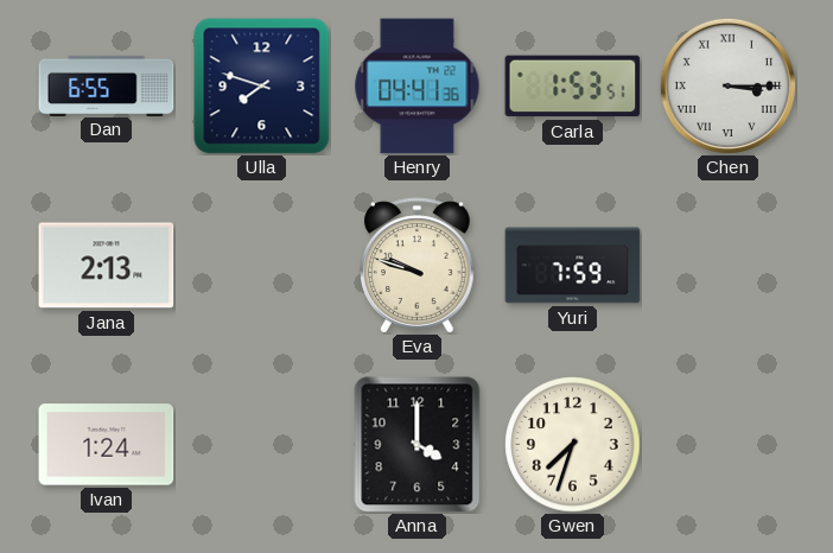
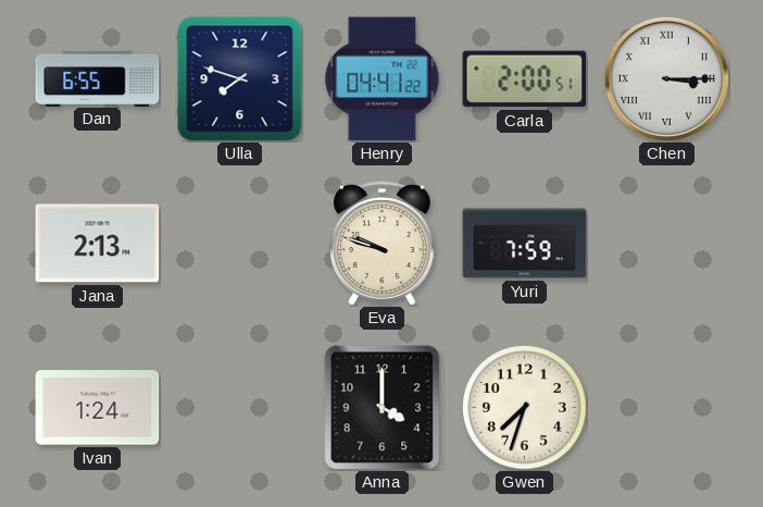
Henry: 04:41:36 -> 04:41:22 (383, 79)
Carla: 1:53 -> 2:00 (525, 79)
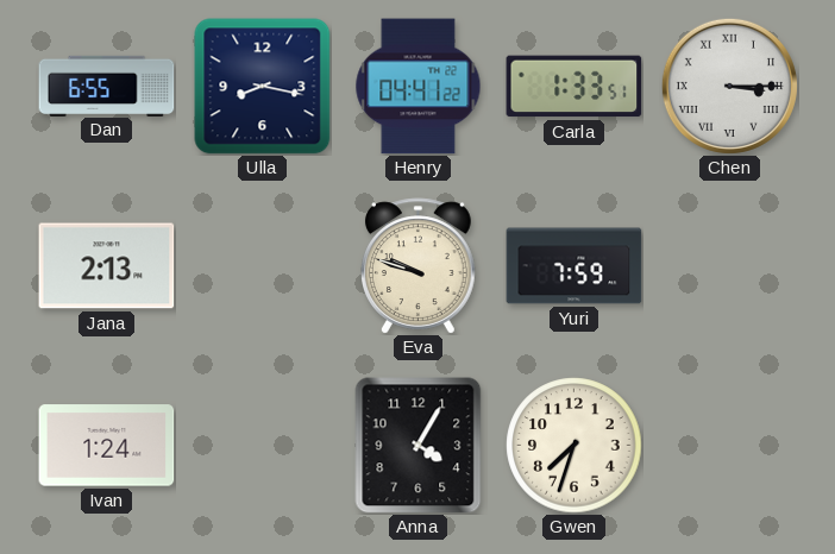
Ulla: 7:48 -> 8:17 (263, 87)
Carla: 2:00 -> 1:33 (575, 87)
Anna: 4:00 -> 4:05 (419, 446)
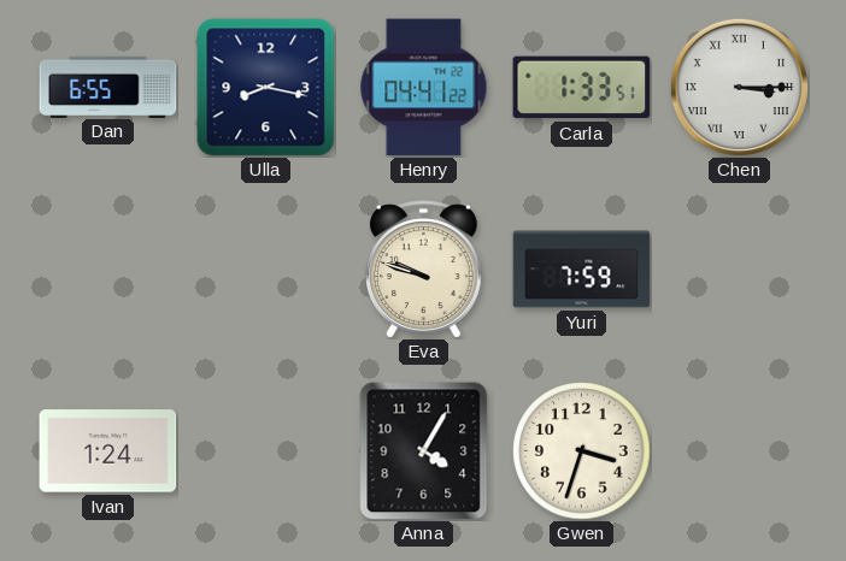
Jana: 2:13 -> none (107, 266)
Gwen: 7:33 -> 3:33 (582, 451)
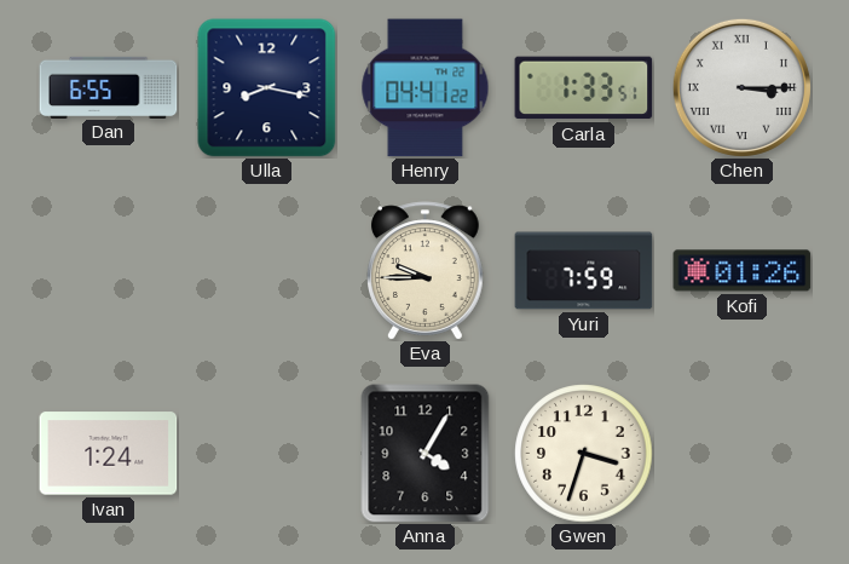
Eva: 9:48 -> 9:45 (426, 271)
Kofi: none -> 01:26 (743, 271)
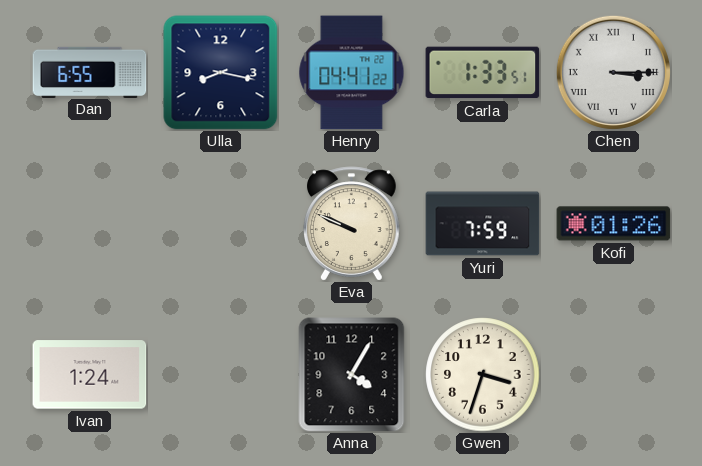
Eva: 9:45 -> 9:49 (352, 224)
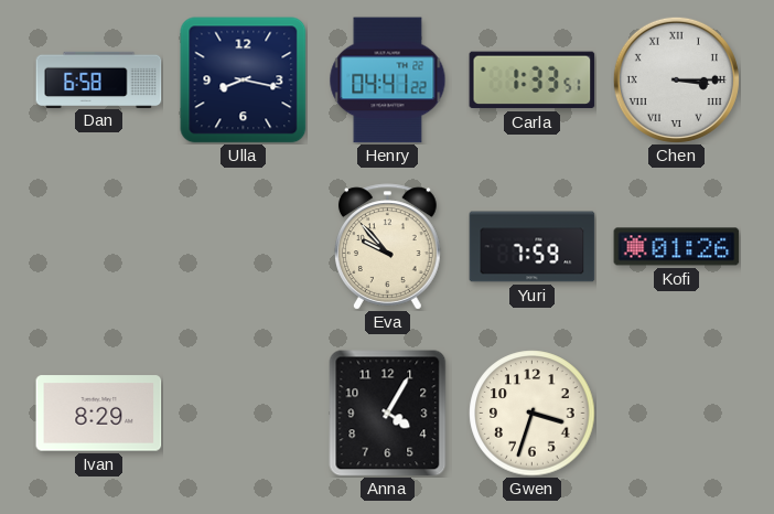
Dan: 6:55 -> 6:58 (99, 79)
Eva: 9:49 -> 9:53 (388, 247)
Ivan: 1:24 -> 8:29 (99, 414)
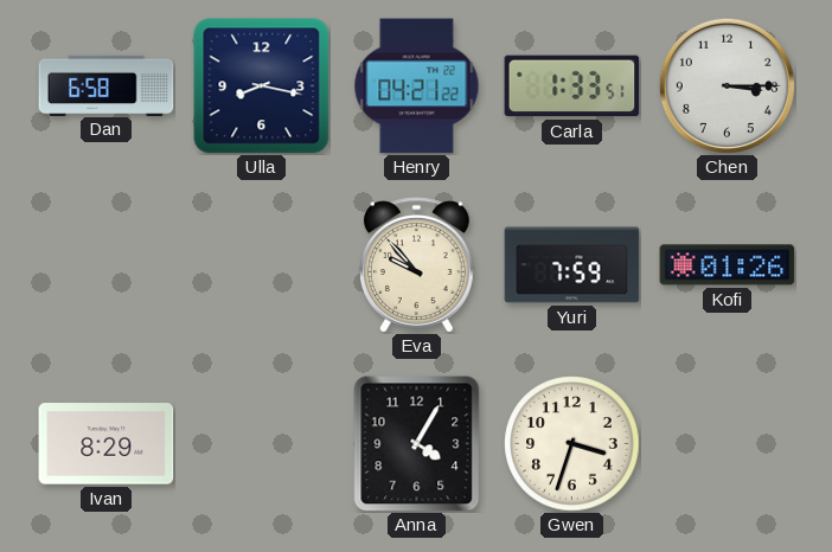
Henry: 04:41 -> 04:21 (417, 86)
Chen numerals: Roman -> Arabic (727, 85)
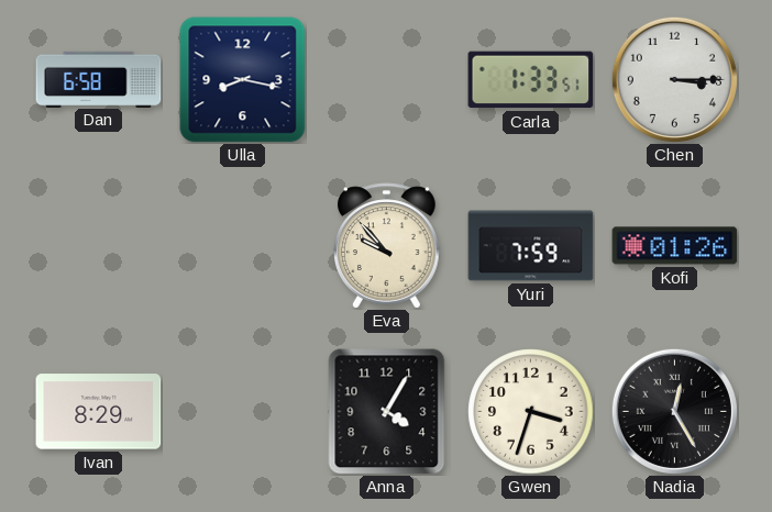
Henry: 04:21 -> none (417, 86)
Nadia: none -> 12:25 (674, 411)
